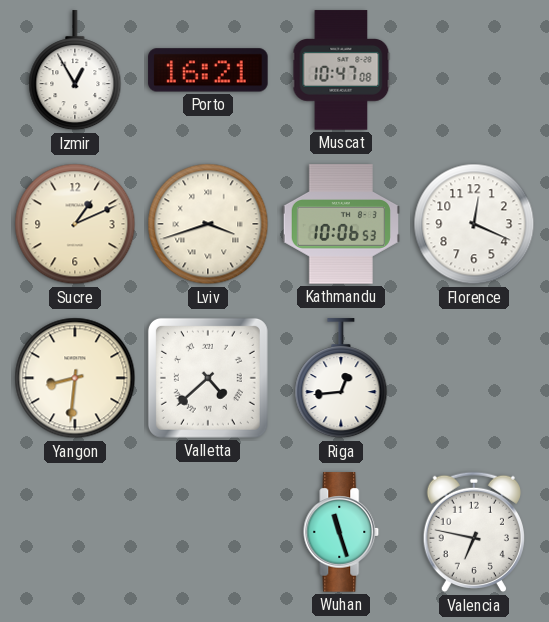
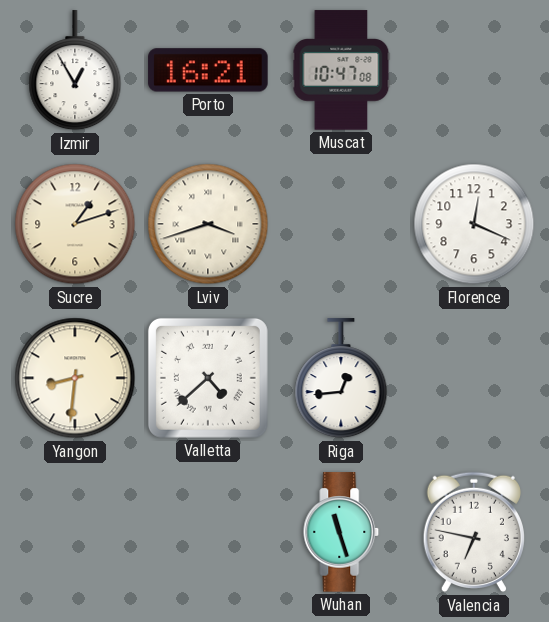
Sucre: 1:11 -> 1:12 (75, 224)
Kathmandu: 10:06 -> none (340, 224)
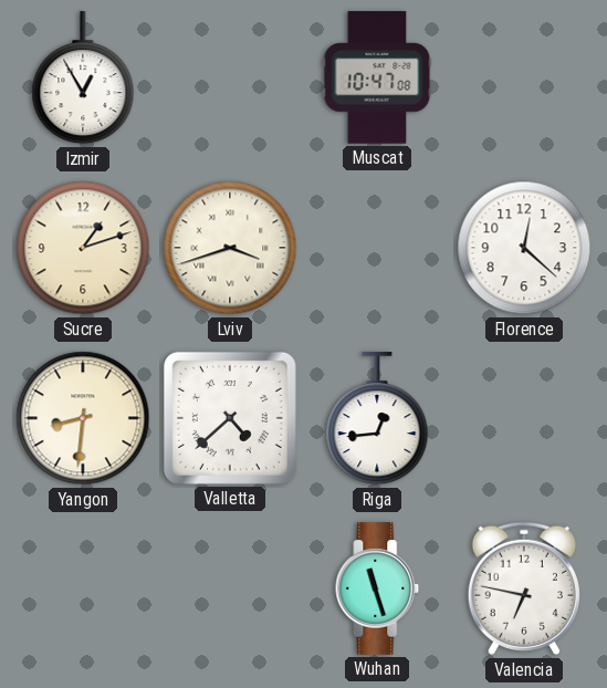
Porto: 16:21 -> none (208, 70)
Florence: 12:19 -> 12:22 (524, 248)
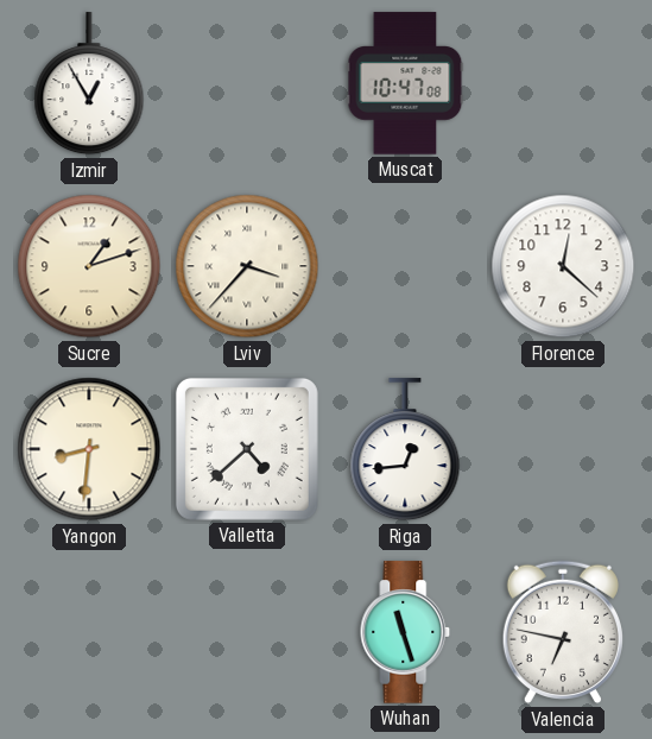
Lviv: 3:42 -> 3:37 (247, 266)
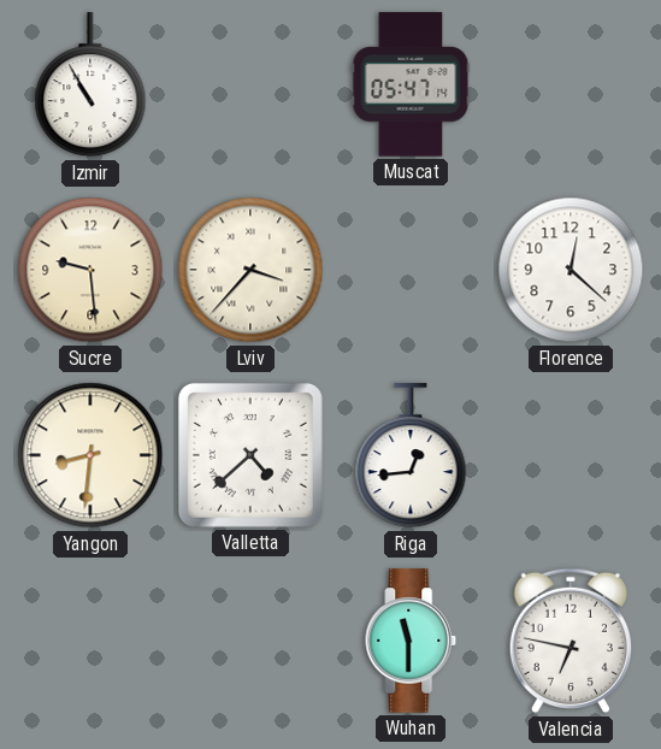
Izmir: 12:55 -> 10:55 (90, 85)
Muscat: 10:47 -> 05:47 (411, 84)
Sucre: 1:12 -> 9:29 (90, 270)
Wuhan: 11:27 -> 11:30 (411, 641)
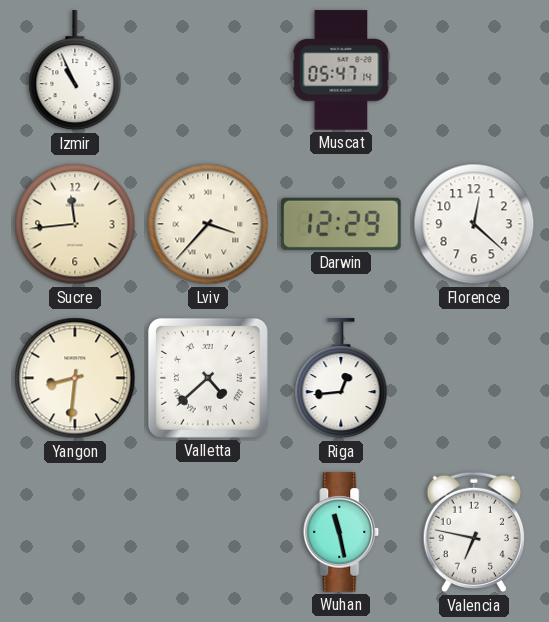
Izmir: 10:55 -> 10:56 (75, 71)
Sucre: 9:29 -> 11:44 (75, 224)
Darwin: none -> 12:29 (341, 224)
Wuhan: 11:30 -> 11:28 (341, 532)
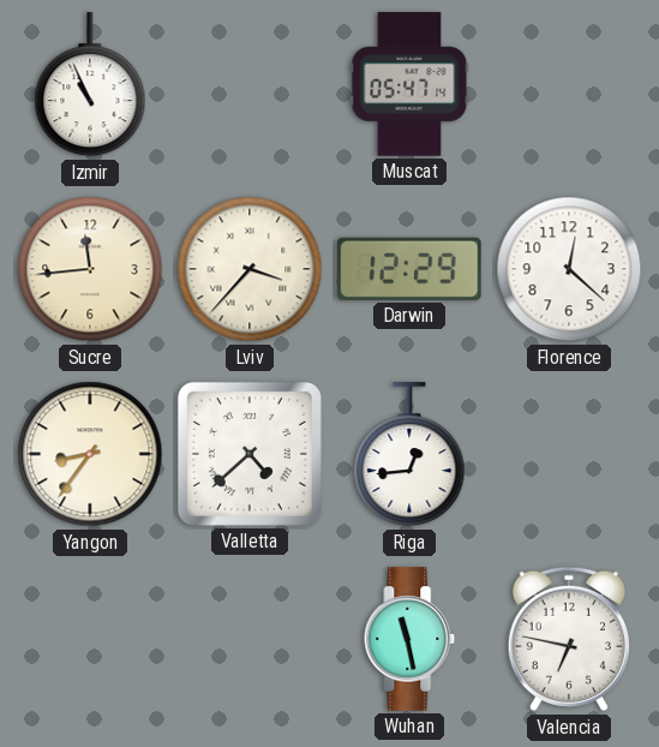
Yangon: 8:31 -> 8:36 (90, 454)
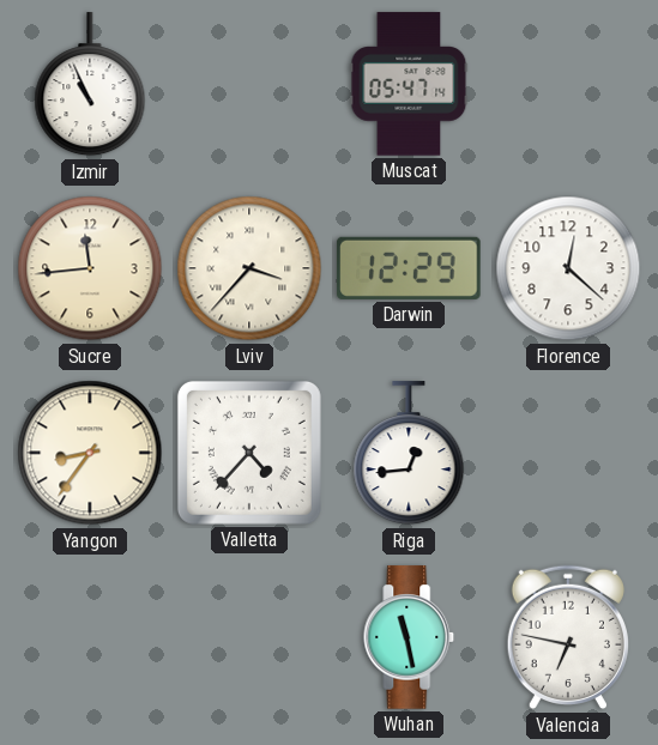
Valletta: 4:38 -> 4:37 (249, 453)
